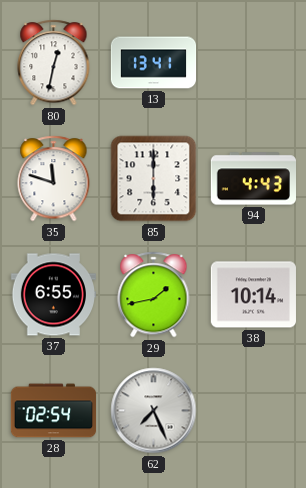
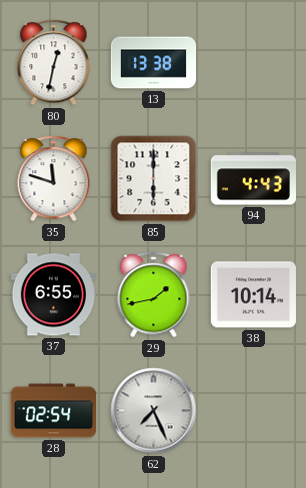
13: 13:41 -> 13:38 (154, 63)
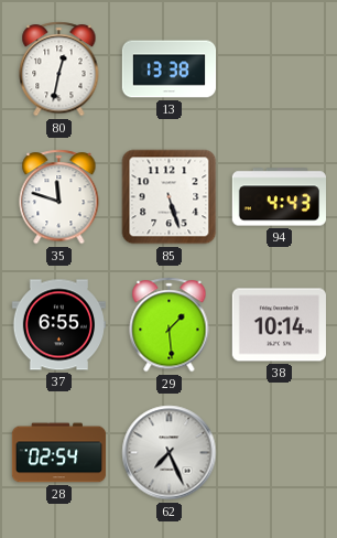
85: 6:00 -> 5:27 (170, 197)
29: 1:43 -> 1:29 (170, 325)
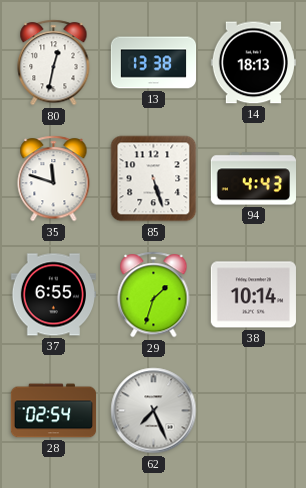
14: none -> 18:13 (253, 63)
29: 1:29 -> 1:33 (154, 295)
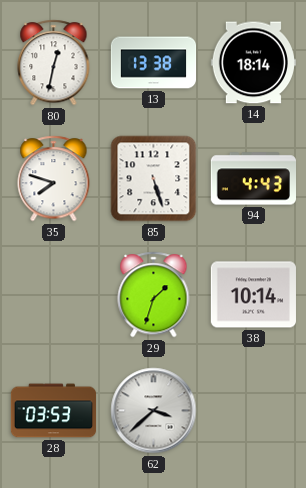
14: 18:13 -> 18:14 (253, 63)
35: 11:48 -> 7:48 (54, 179)
37: 6:55 -> none (53, 295)
28: 02:54 -> 03:53 (54, 411)
62: 7:26 -> 3:38 (154, 411)
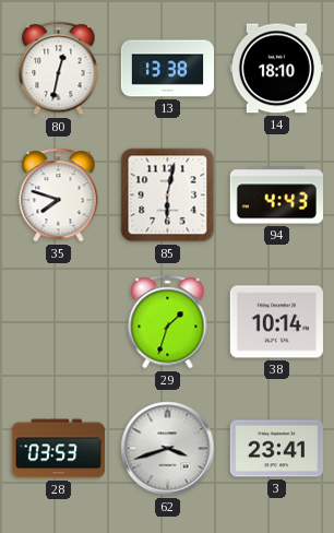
14: 18:14 -> 18:10 (276, 69)
85: 5:27 -> 6:02 (168, 196)
62: 3:38 -> 3:42 (168, 449)
3: none -> 23:41 (276, 449)
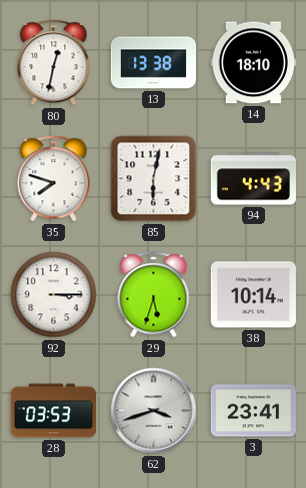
92: none -> 3:15 (54, 295)
29: 1:33 -> 5:33 (154, 295)
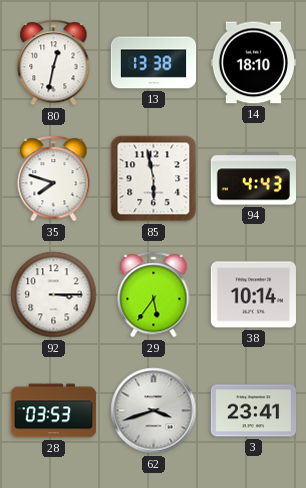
85: 6:02 -> 5:58 (154, 179)
29: 5:33 -> 5:36 (154, 295)
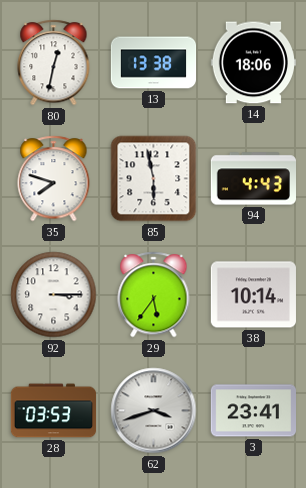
14: 18:10 -> 18:06 (253, 63)
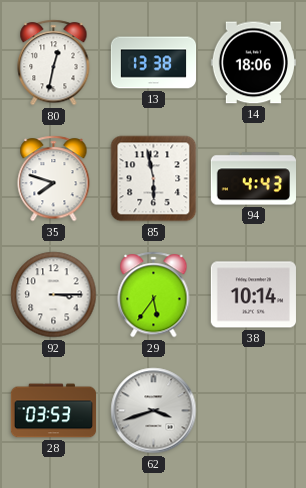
3: 23:41 -> none (253, 411)
